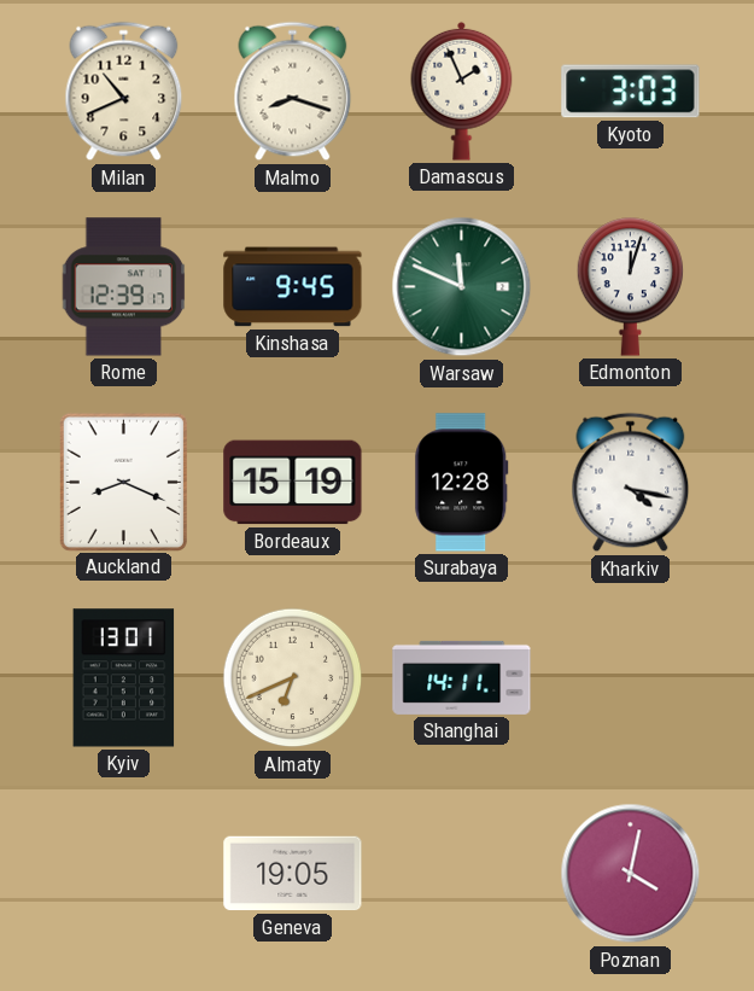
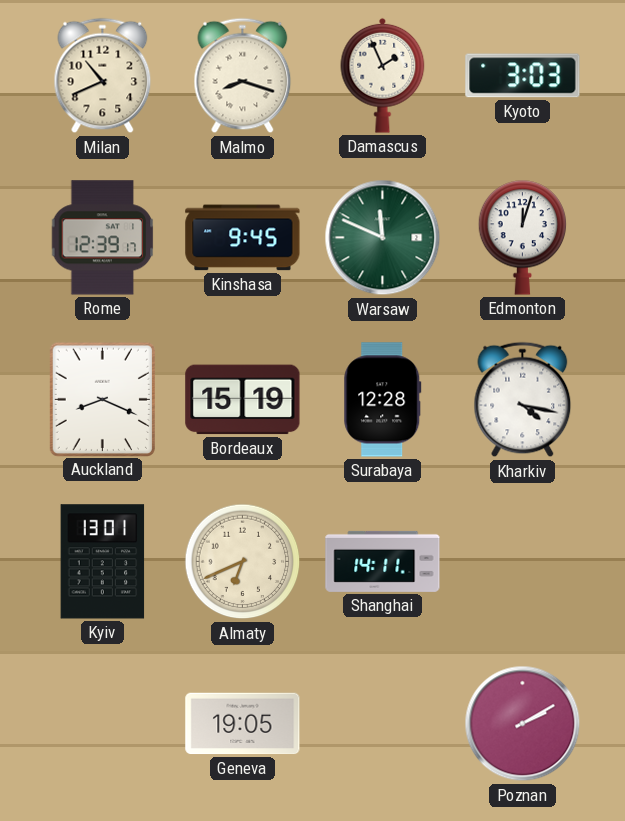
Poznan: 4:02 -> 2:10 (523, 724)
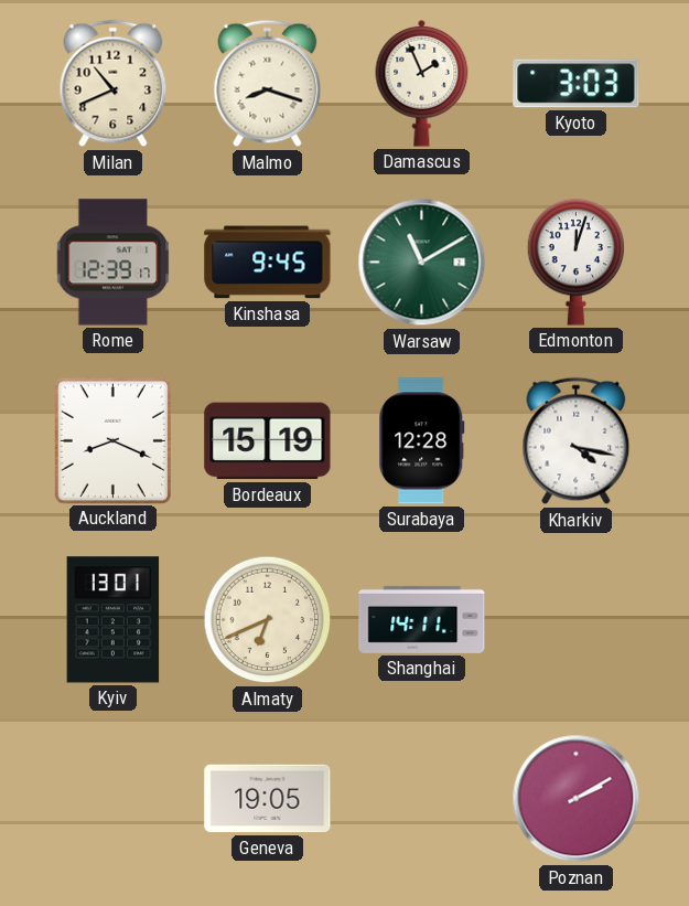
Warsaw: 11:49 -> 11:10 (422, 263)
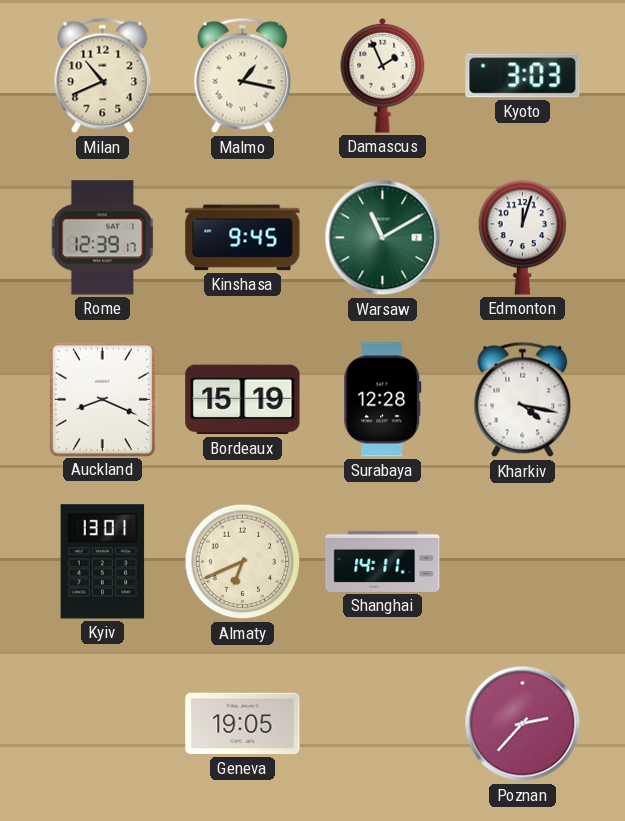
Malmo: 8:18 -> 1:17 (243, 76)
Poznan: 2:10 -> 2:37 (523, 724)
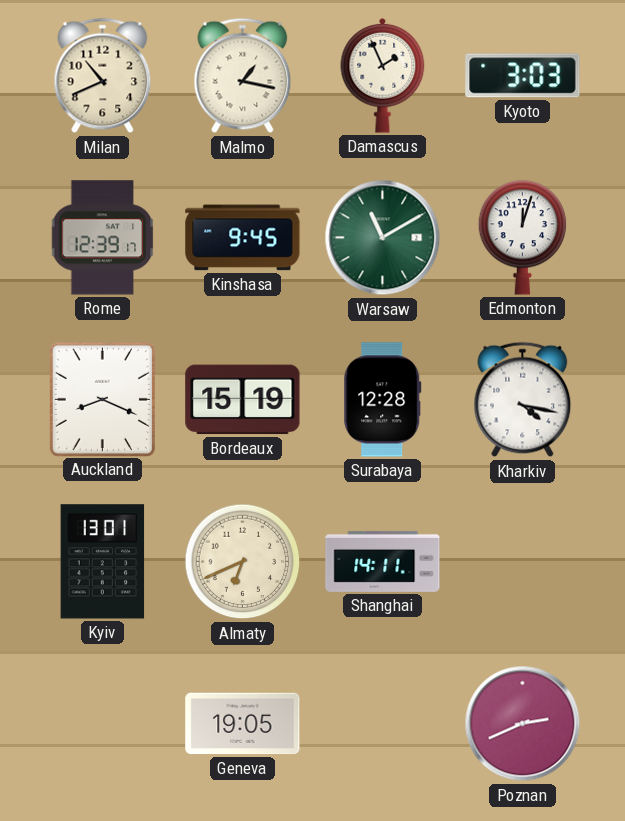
Poznan: 2:37 -> 2:41 (523, 724)
